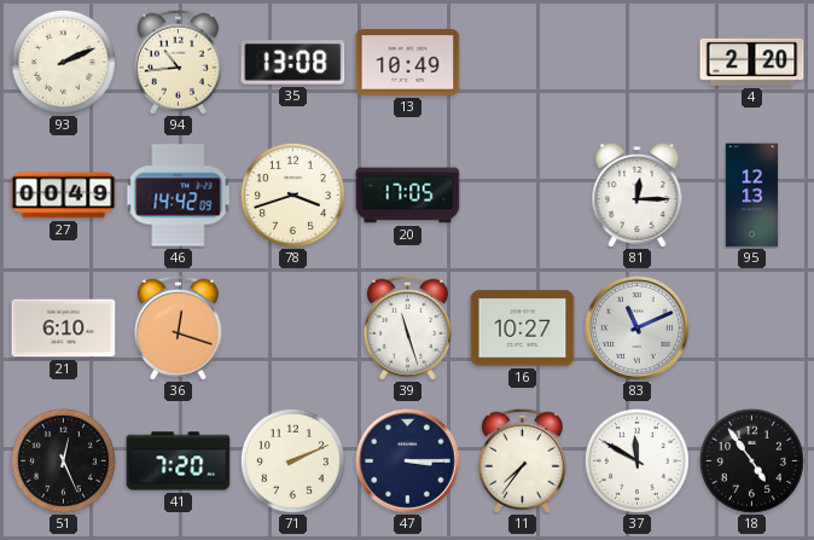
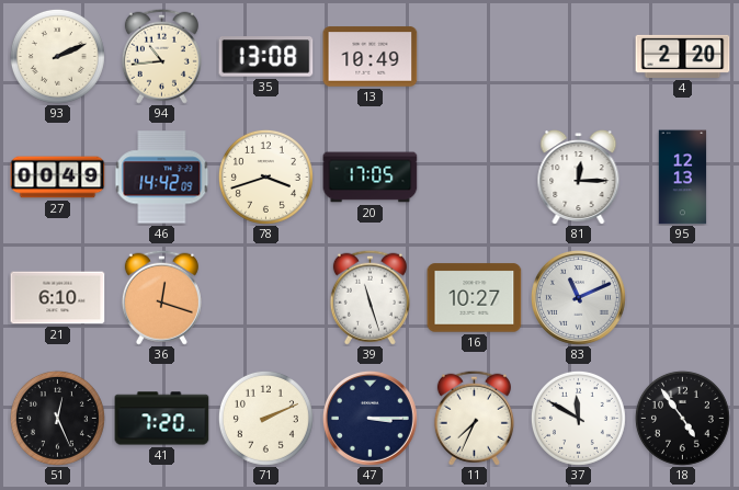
11: 7:36 -> 7:34 (474, 418)
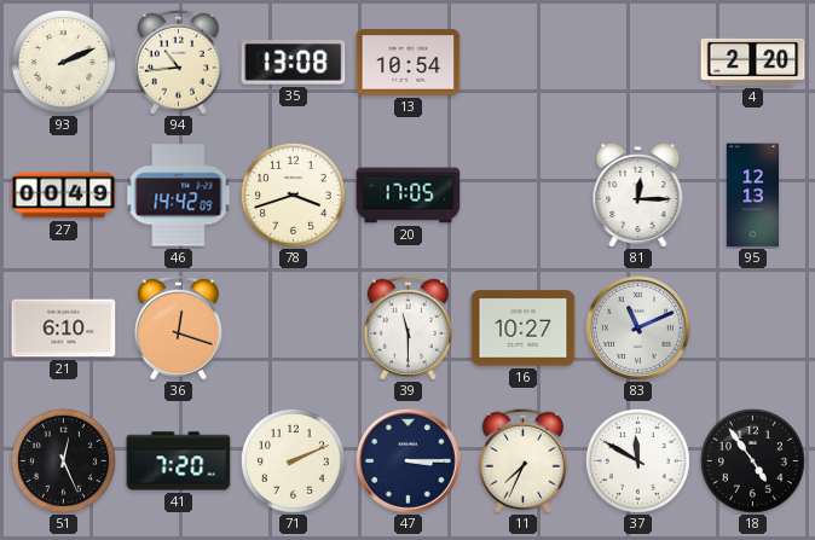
13: 10:49 -> 10:54 (409, 63)
39: 11:27 -> 11:30 (407, 327)
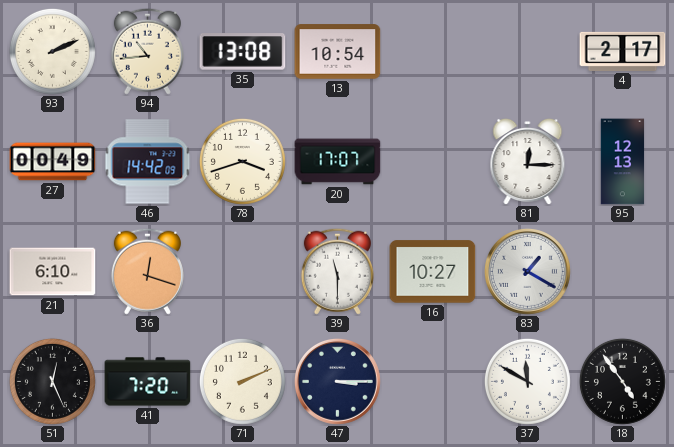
4: 2:20 -> 2:17 (623, 51)
20: 17:05 -> 17:07 (338, 162)
83: 11:11 -> 1:20 (527, 271)
11: 7:34 -> none (522, 460)
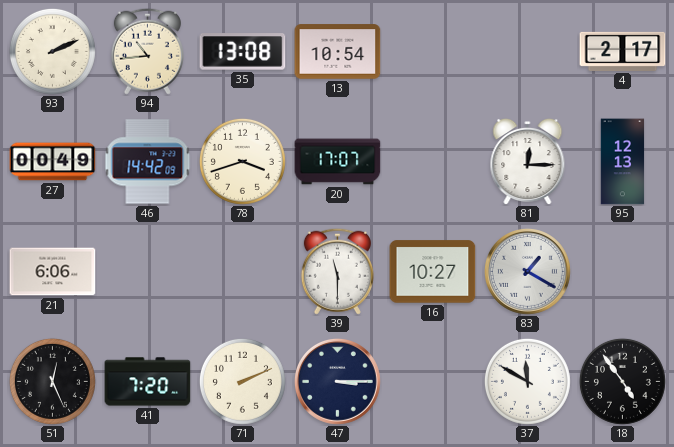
21: 6:10 -> 6:06 (53, 272)
36: 12:18 -> none (147, 271)
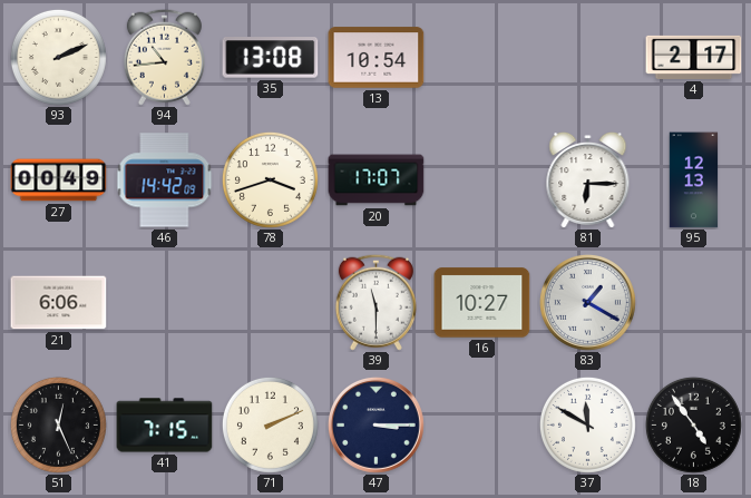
81: 12:15 -> 6:15 (588, 179)
41: 7:20 -> 7:15 (165, 426)
